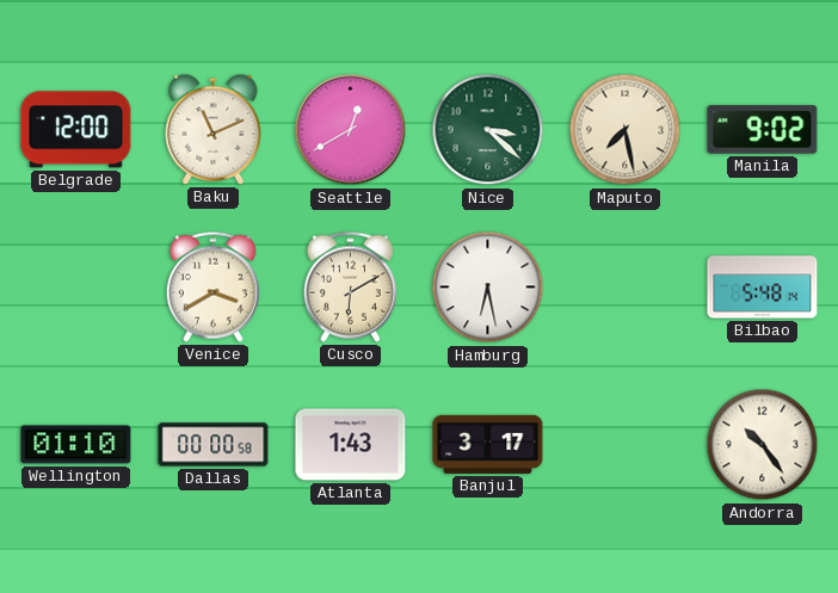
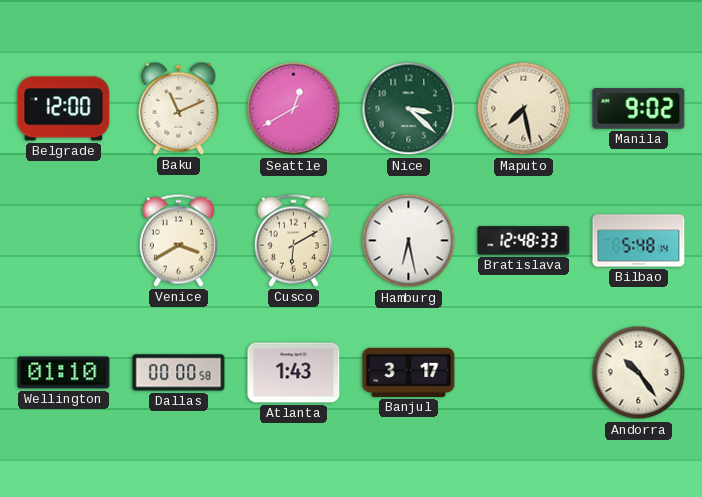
Bratislava: none -> 12:48 (524, 241)
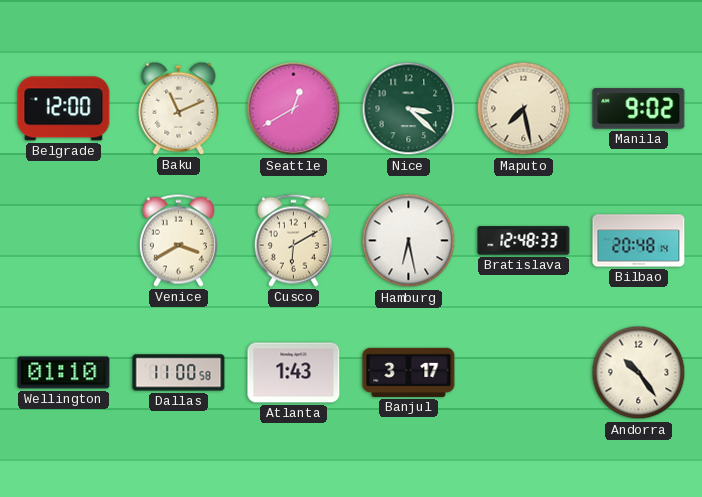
Bilbao: 5:48 -> 20:48 (639, 241)
Dallas: 00:00 -> 11:00 (179, 373)
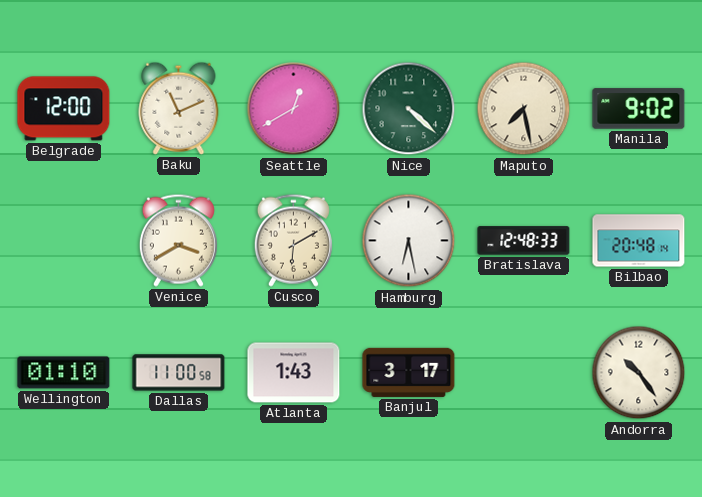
Nice: 3:22 -> 4:22 (409, 109)
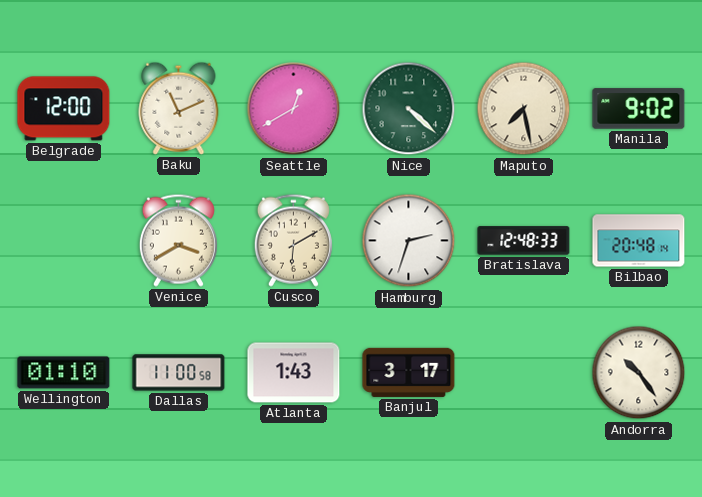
Hamburg: 6:28 -> 2:33 (409, 241)
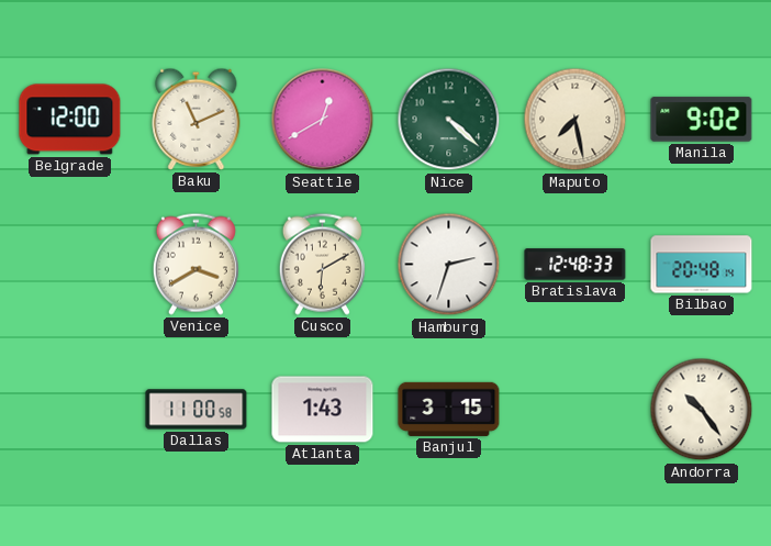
Wellington: 01:10 -> none (64, 373)
Banjul: 3:17 -> 3:15 (449, 409)
